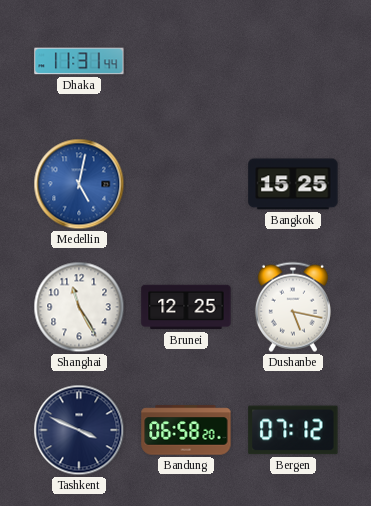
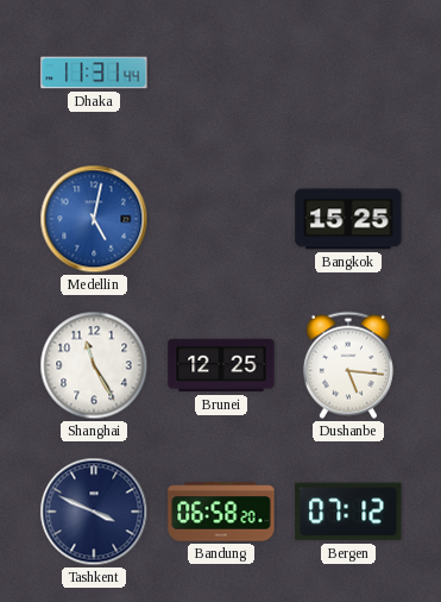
Dushanbe: 5:17 -> 5:16 (348, 365)
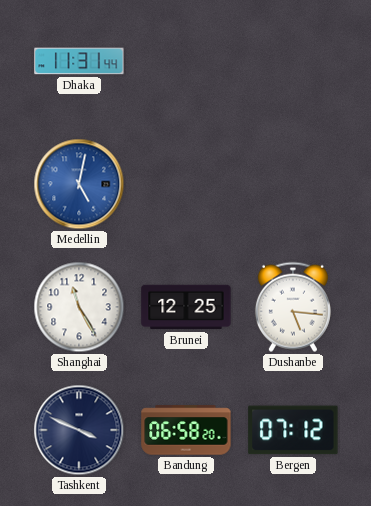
Bangkok: 15:25 -> none (348, 219)
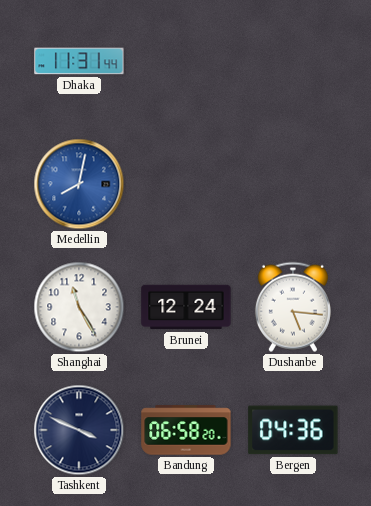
Medellin: 5:02 -> 8:02 (79, 184)
Brunei: 12:25 -> 12:24 (186, 307)
Bergen: 07:12 -> 04:36 (293, 430)
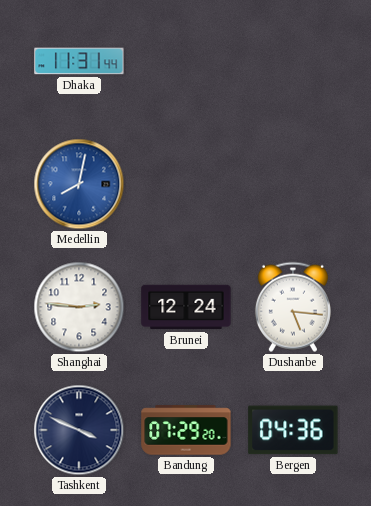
Shanghai: 11:25 -> 2:46 (79, 307)
Bandung: 06:58 -> 07:29 (186, 430)
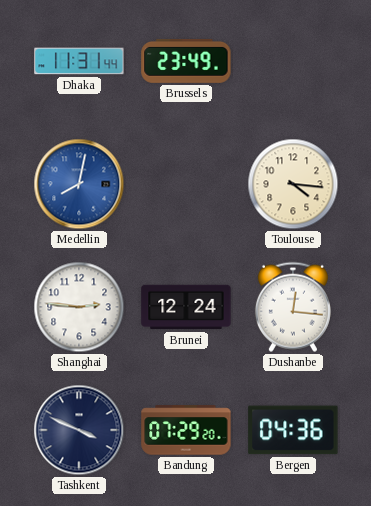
Brussels: none -> 23:49 (186, 61)
Toulouse: none -> 4:16 (293, 184)
Dushanbe: 5:16 -> 12:16 (293, 307)
